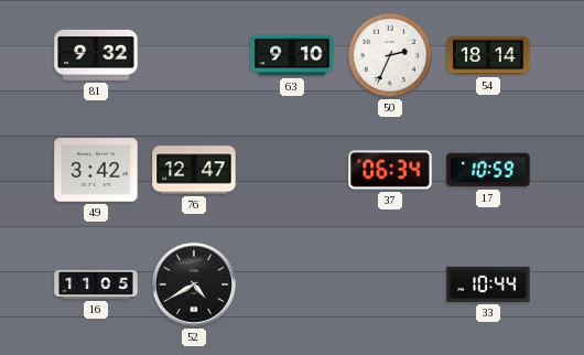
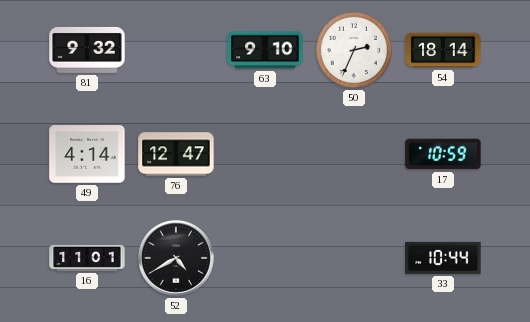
49: 3:42 -> 4:14 (87, 154)
37: 06:34 -> none (390, 170)
16: 11:05 -> 11:01 (87, 258)
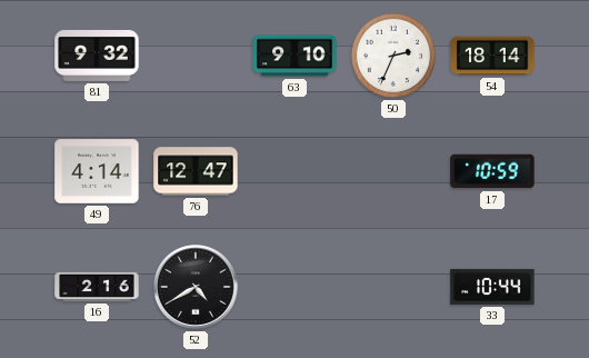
16: 11:01 -> 2:16 (97, 287)
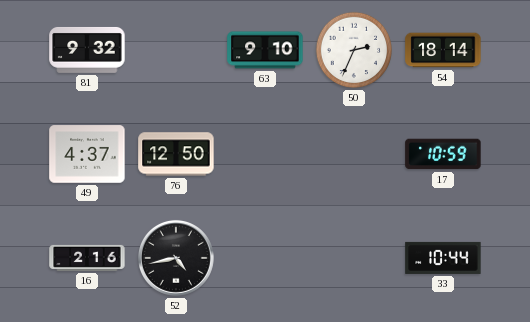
49: 4:14 -> 4:37 (87, 154)
76: 12:47 -> 12:50 (176, 154)
52: 4:40 -> 4:43 (176, 258)
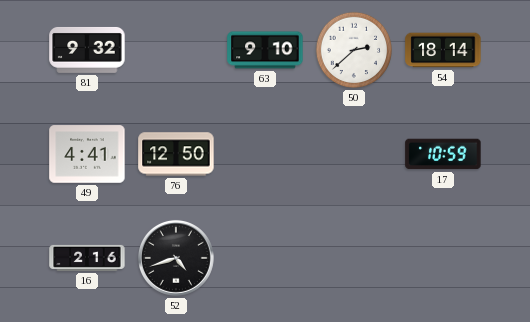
50: 2:34 -> 2:38 (354, 50)
49: 4:37 -> 4:41 (87, 154)
52: 4:43 -> 4:42 (176, 258)
33: 10:44 -> none (443, 258)
